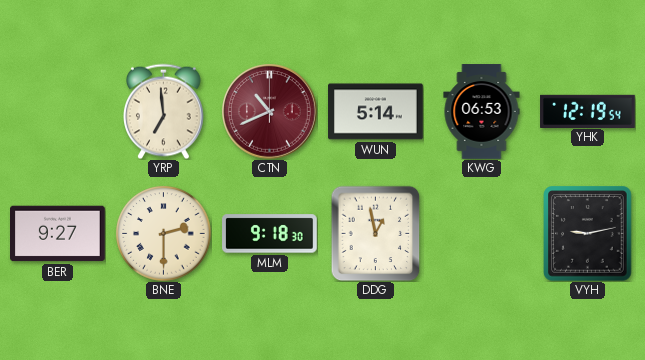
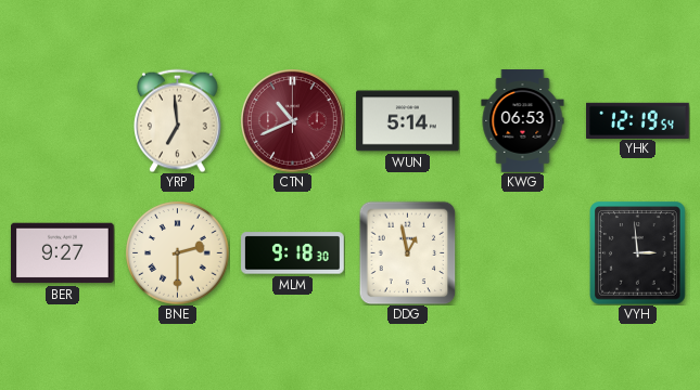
VYH: 9:13 -> 2:59 (638, 252)
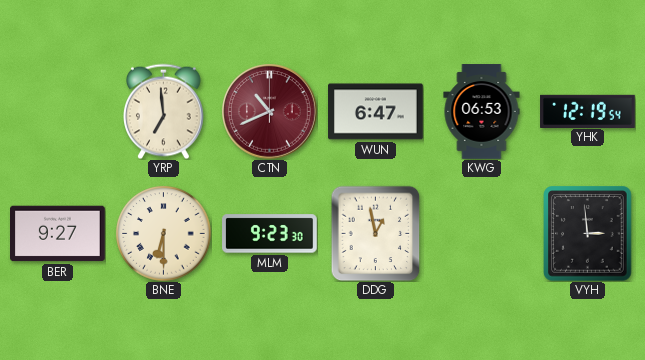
WUN: 5:14 -> 6:47 (376, 112)
BNE: 2:30 -> 6:30 (163, 233)
MLM: 9:18 -> 9:23 (270, 234)
